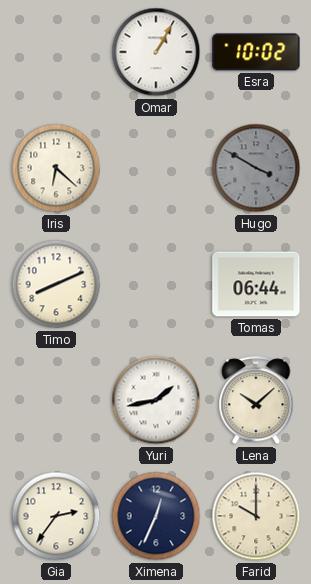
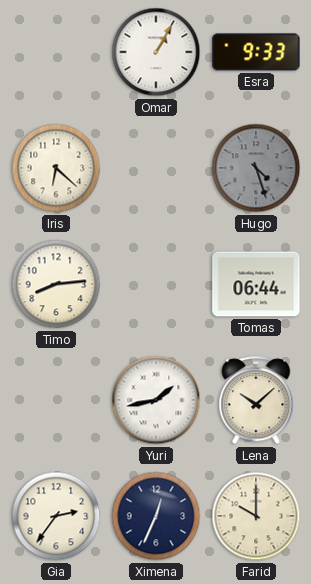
Esra: 10:02 -> 9:33 (256, 52)
Hugo: 3:50 -> 4:27 (256, 168)
Timo: 8:11 -> 8:14 (56, 284)
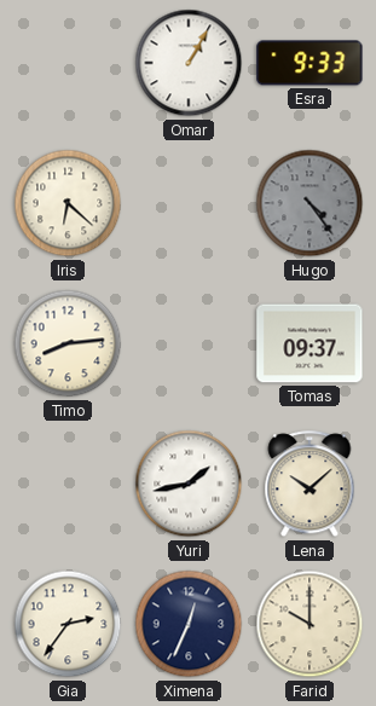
Hugo: 4:27 -> 4:24 (310, 203)
Tomas: 06:44 -> 09:37 (310, 343)
